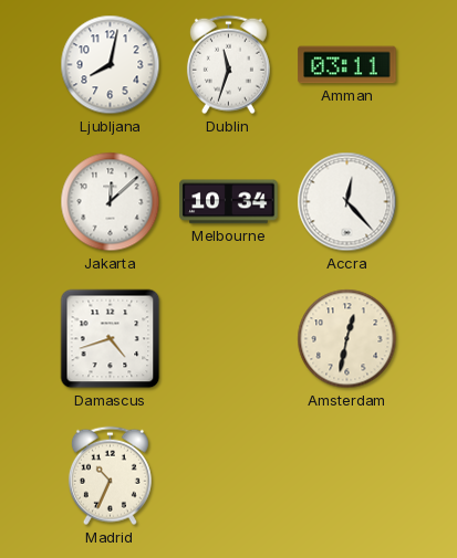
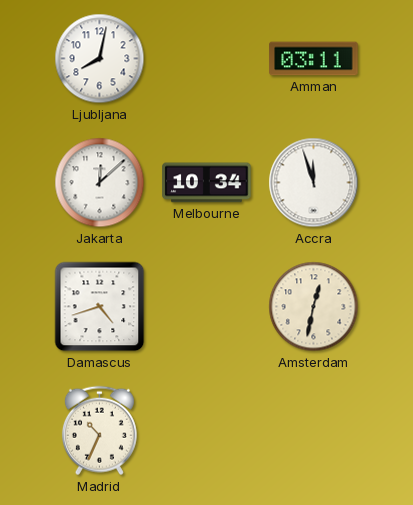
Dublin: 11:33 -> none (228, 65)
Accra: 12:23 -> 11:57 (314, 183)
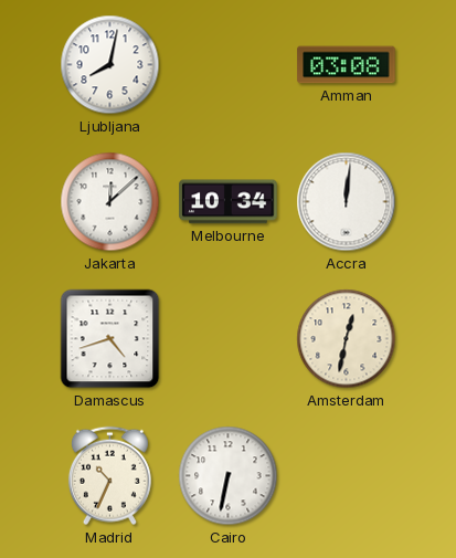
Amman: 03:11 -> 03:08 (347, 65)
Accra: 11:57 -> 12:01 (347, 202)
Cairo: none -> 6:32 (229, 476)
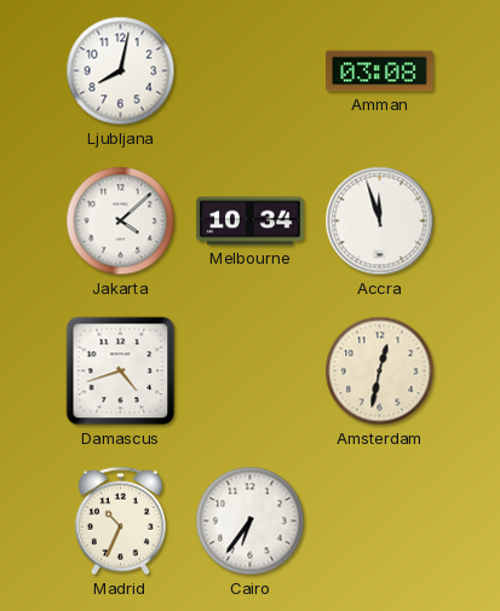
Jakarta: 12:08 -> 4:08 (121, 221)
Accra: 12:01 -> 11:57 (380, 221)
Cairo: 6:32 -> 6:36 (251, 521)
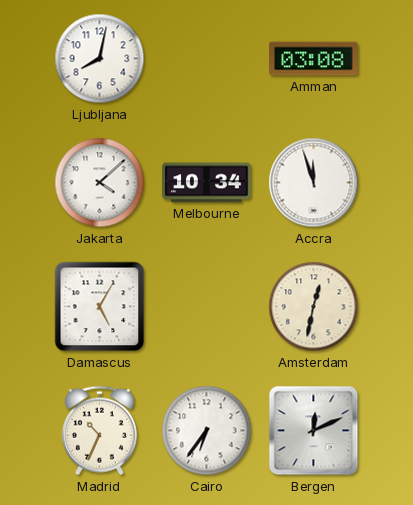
Damascus: 4:42 -> 5:05 (100, 307)
Bergen: none -> 12:11 (314, 431)
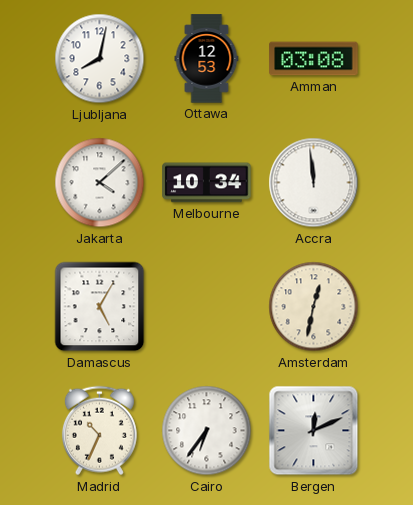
Ottawa: none -> 12:53 (207, 59)
Accra: 11:57 -> 11:59 (314, 183)
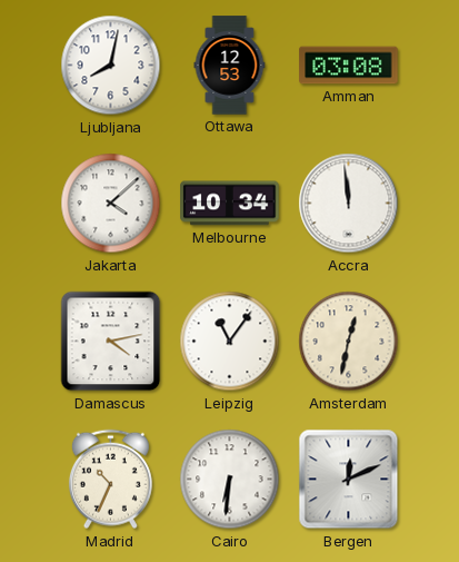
Damascus: 5:05 -> 4:13 (111, 342)
Leipzig: none -> 11:06 (230, 342)
Cairo: 6:36 -> 6:31 (230, 480)
